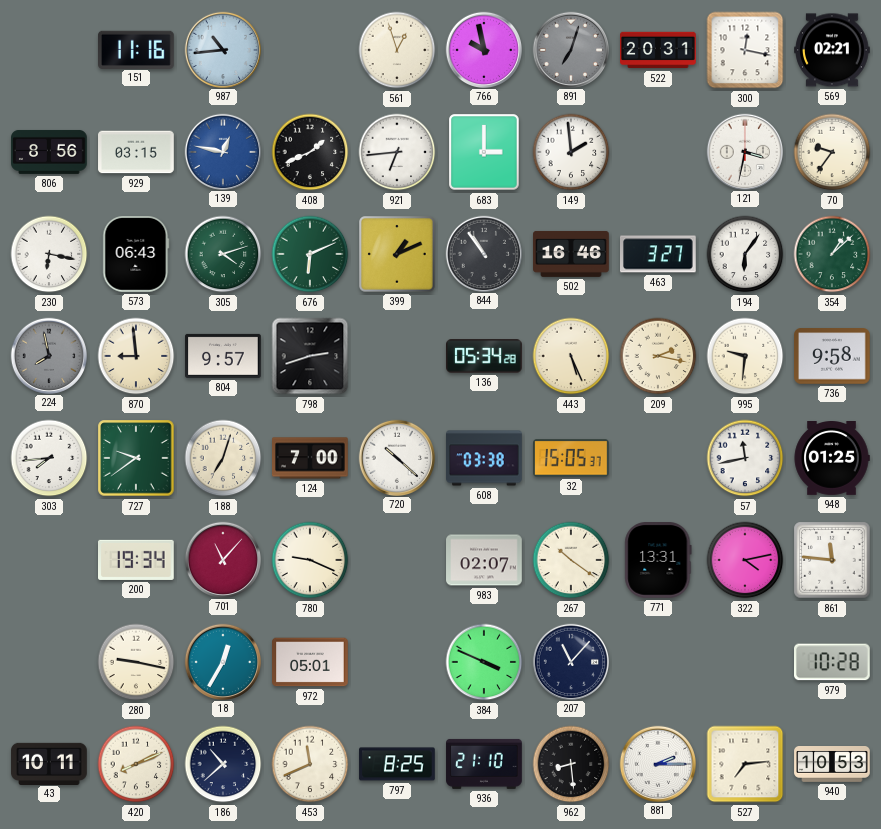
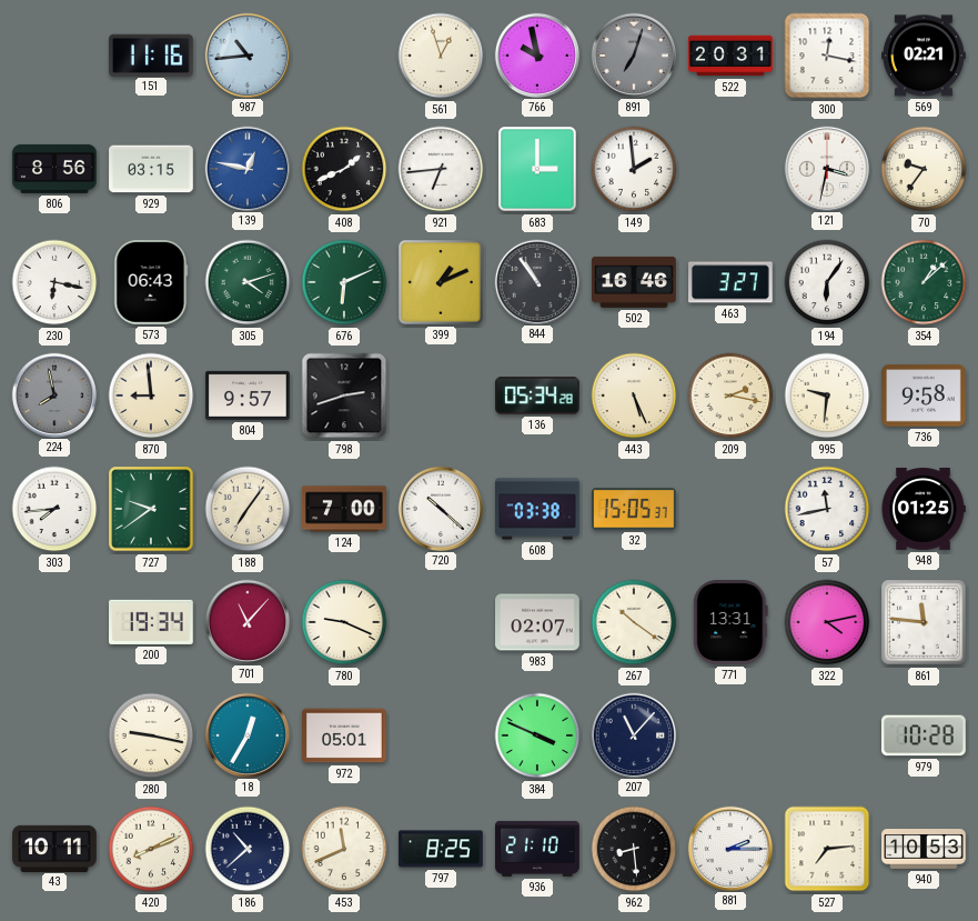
188: 7:03 -> 7:06 (248, 509)
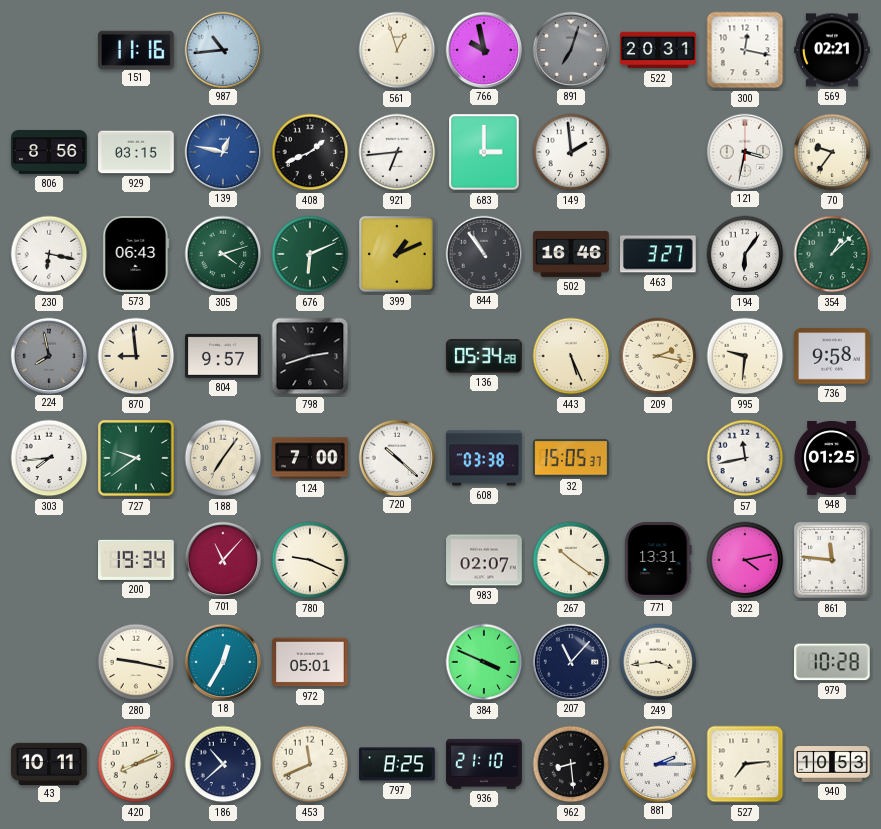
249: none -> 3:44 (658, 662)
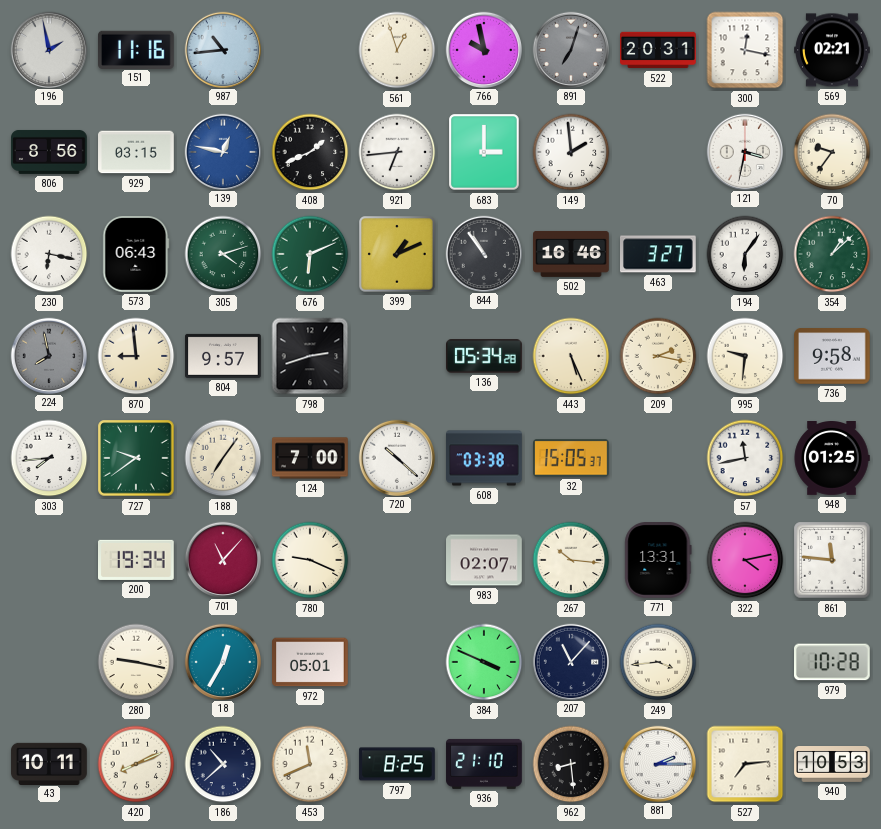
196: none -> 1:58 (48, 49)
267: 10:21 -> 10:16 (571, 560)
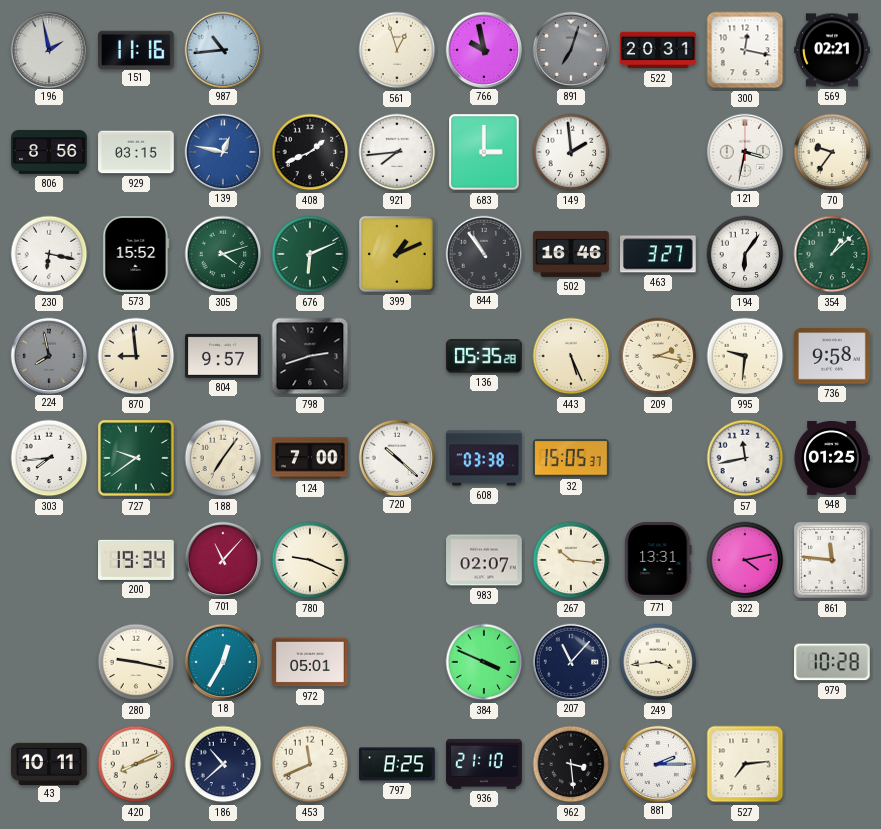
921: 6:44 -> 7:44 (397, 152)
573: 06:43 -> 15:52 (136, 255)
136: 05:34 -> 05:35 (484, 356)
962: 8:29 -> 3:29 (571, 764)
940: 10:53 -> none (832, 765)
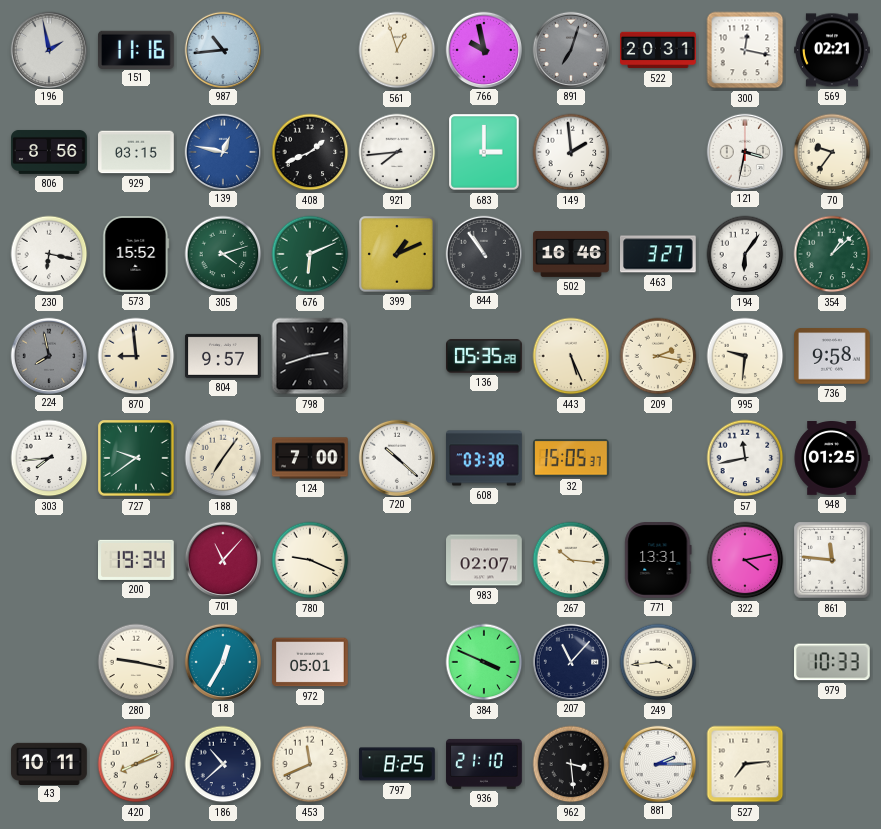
979: 10:28 -> 10:33 (833, 662)
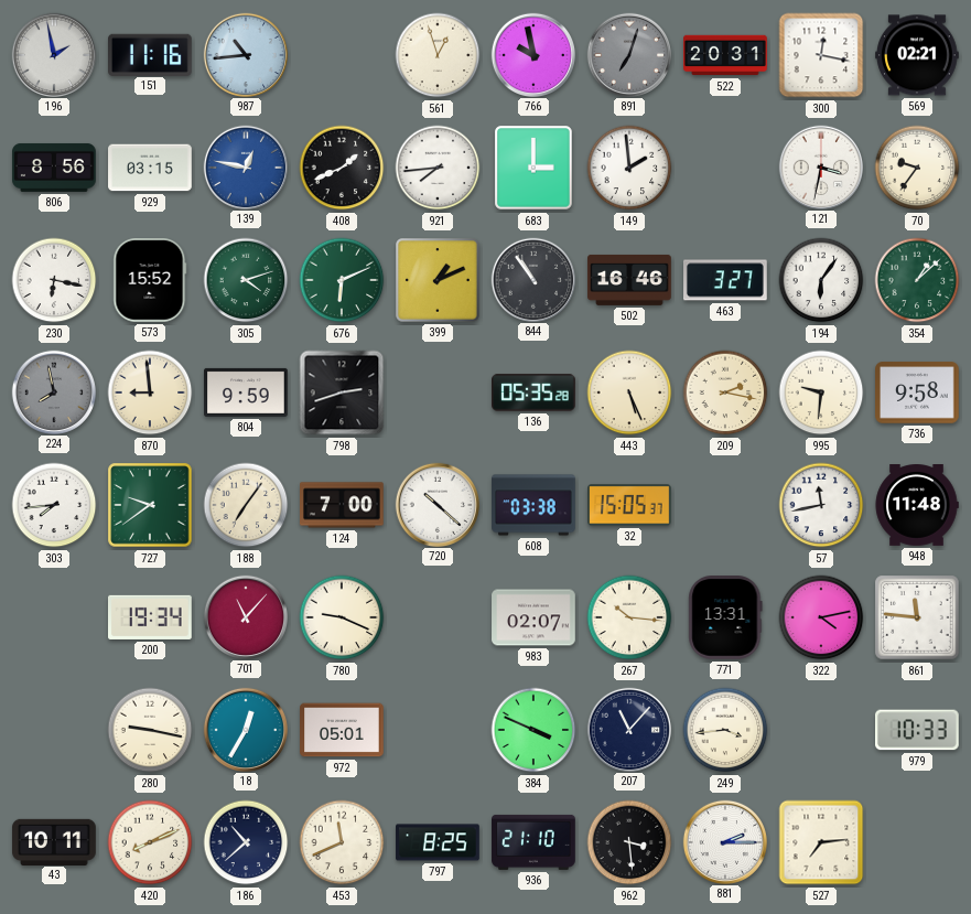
804: 9:57 -> 9:59 (246, 393)
948: 01:25 -> 11:48 (917, 506)
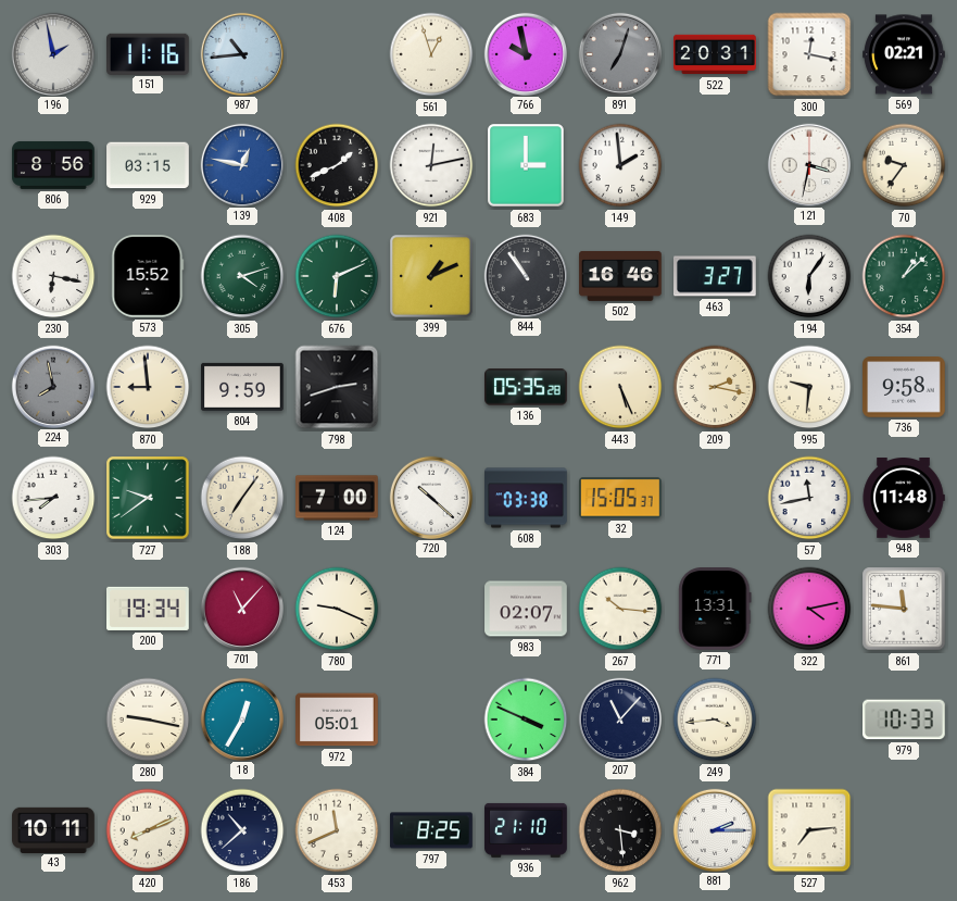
921: 7:44 -> 12:13 (431, 165)
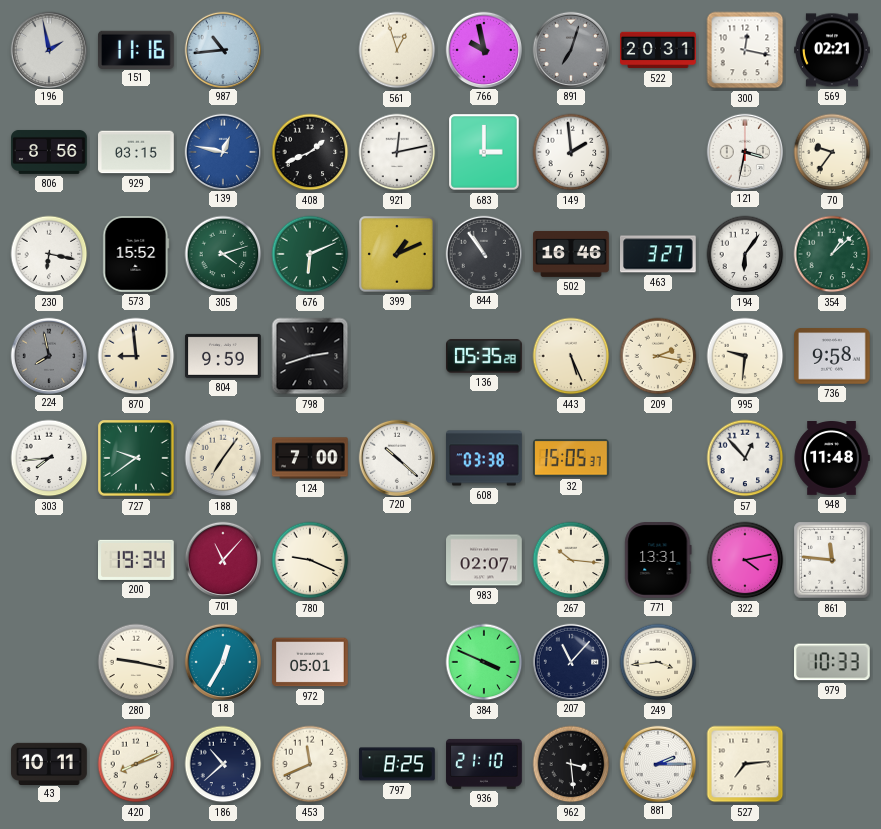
57: 11:43 -> 12:53 (745, 458)
